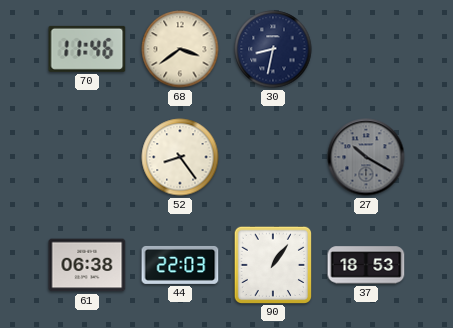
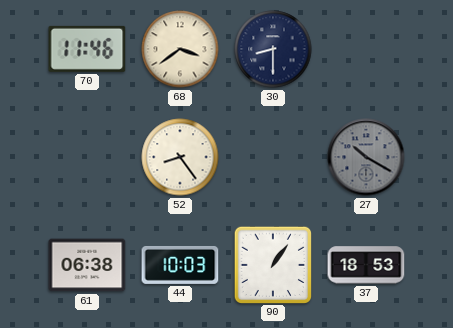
30: 8:32 -> 8:30 (273, 49)
44: 22:03 -> 10:03 (180, 265)
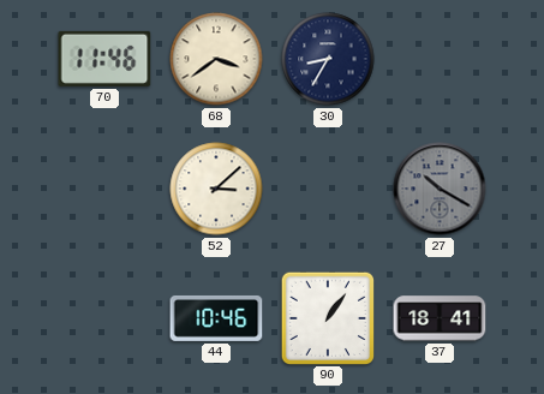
30: 8:30 -> 8:35 (328, 59)
52: 8:24 -> 3:08 (216, 189)
61: 06:38 -> none (87, 265)
44: 10:03 -> 10:46 (216, 318)
37: 18:53 -> 18:41 (440, 318)
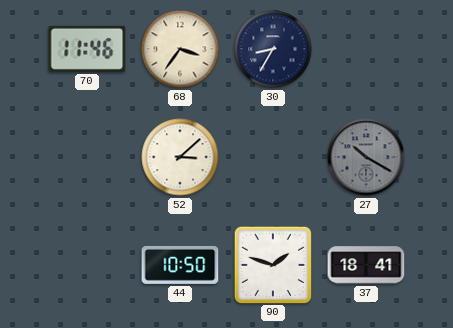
68: 3:39 -> 3:36 (180, 49)
44: 10:46 -> 10:50 (180, 265)
90: 1:06 -> 1:48 (272, 264)
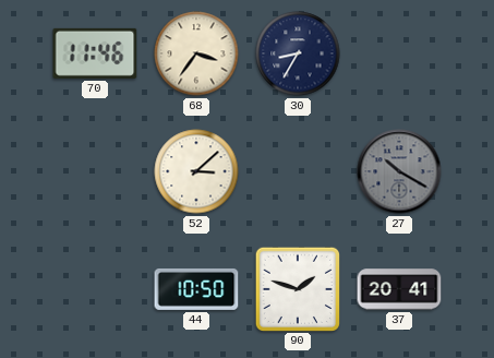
37: 18:41 -> 20:41 (399, 289)
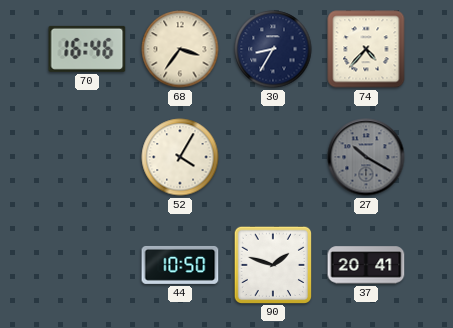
70: 11:46 -> 16:46 (87, 49)
74: none -> 4:37 (366, 49)
52: 3:08 -> 4:05 (180, 157)
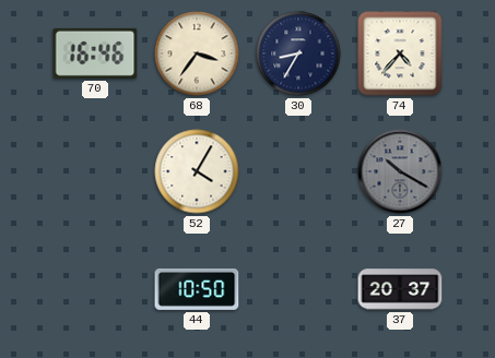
90: 1:48 -> none (272, 264)
37: 20:41 -> 20:37 (400, 289)
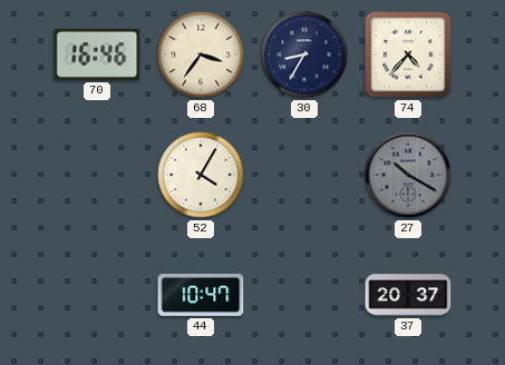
44: 10:50 -> 10:47 (201, 295)
